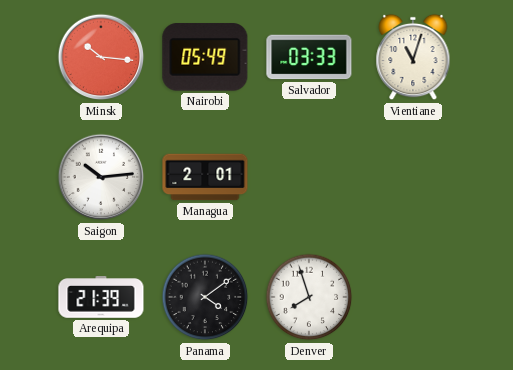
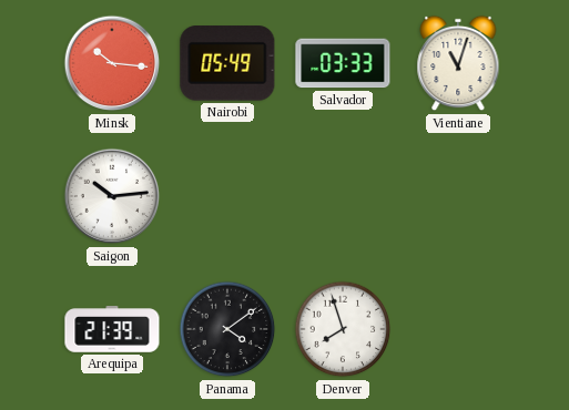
Managua: 2:01 -> none (205, 177)
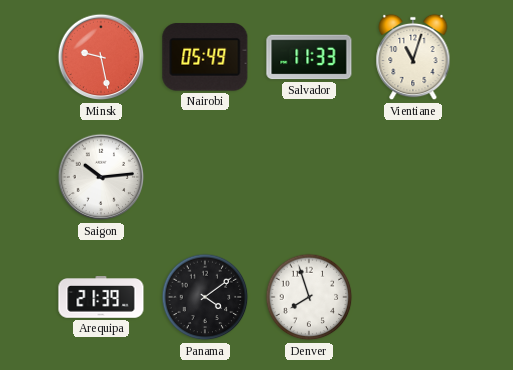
Minsk: 10:16 -> 9:28 (101, 57)
Salvador: 03:33 -> 11:33 (309, 57)
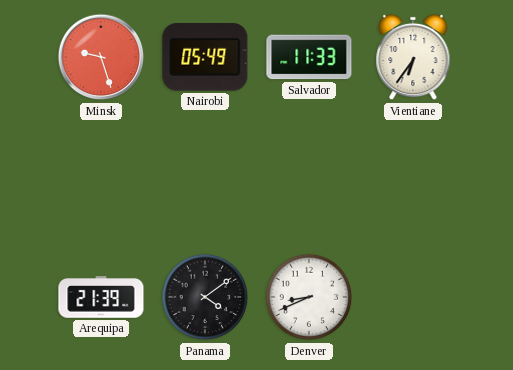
Minsk: 9:28 -> 9:27 (101, 57)
Vientiane: 11:03 -> 6:36 (413, 57)
Saigon: 10:14 -> none (101, 177)
Denver: 7:57 -> 8:41 (309, 297)
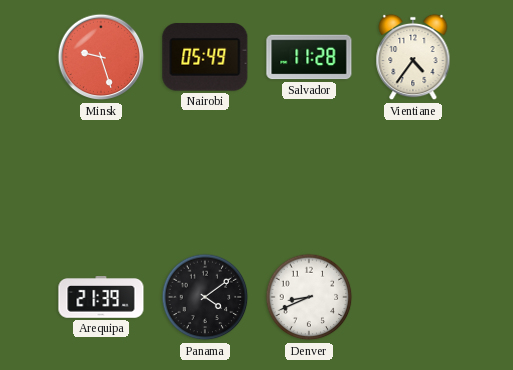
Salvador: 11:33 -> 11:28 (309, 57)
Vientiane: 6:36 -> 4:36 (413, 57)
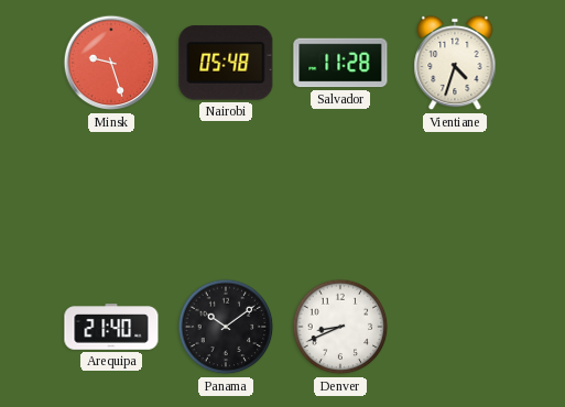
Nairobi: 05:49 -> 05:48 (226, 63)
Vientiane: 4:36 -> 4:33 (455, 63)
Arequipa: 21:39 -> 21:40 (111, 327)
Panama: 4:09 -> 10:09 (226, 327)
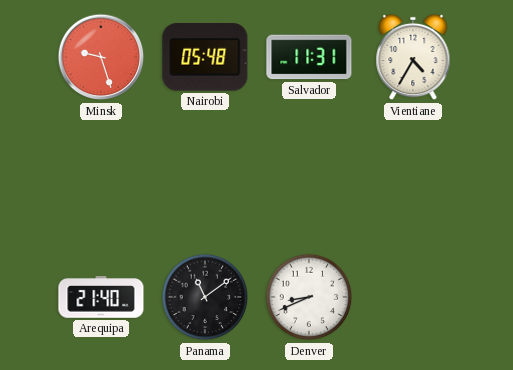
Salvador: 11:28 -> 11:31 (309, 57)
Vientiane: 4:33 -> 4:35 (413, 57)
Panama: 10:09 -> 11:09 (205, 297)
